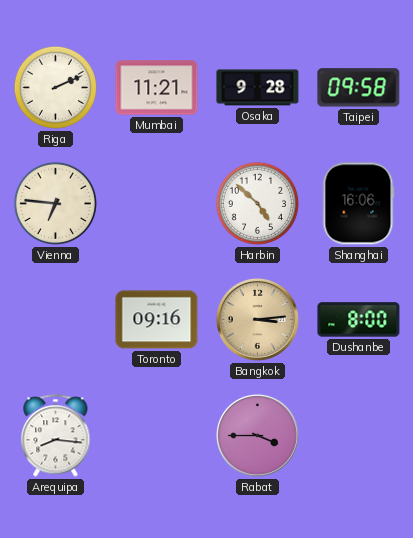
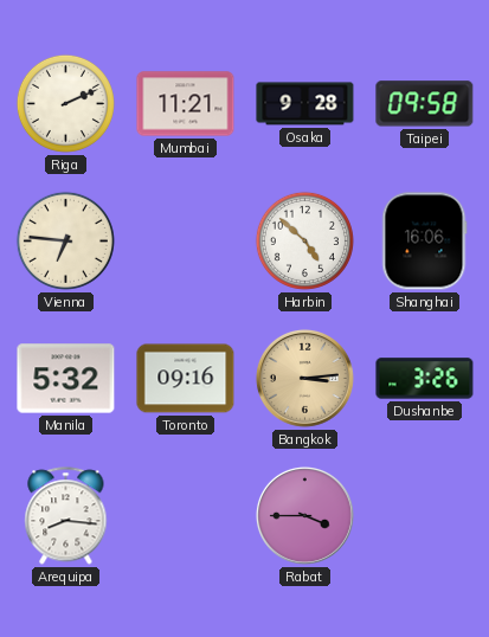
Manila: none -> 5:32 (66, 379)
Dushanbe: 8:00 -> 3:26 (425, 379)
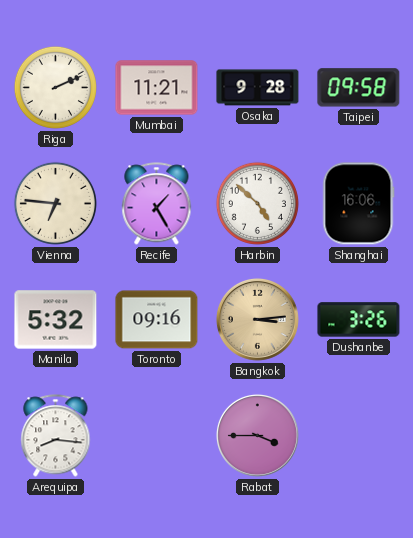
Recife: none -> 1:25 (157, 204)
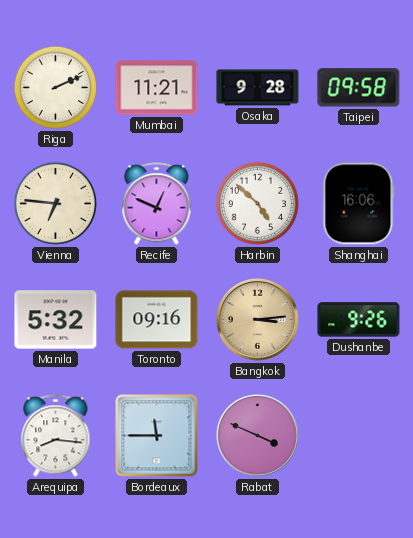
Recife: 1:25 -> 12:49 (157, 204)
Dushanbe: 3:26 -> 9:26 (359, 320)
Bordeaux: none -> 11:45 (157, 436)
Rabat: 3:45 -> 3:49 (257, 435)
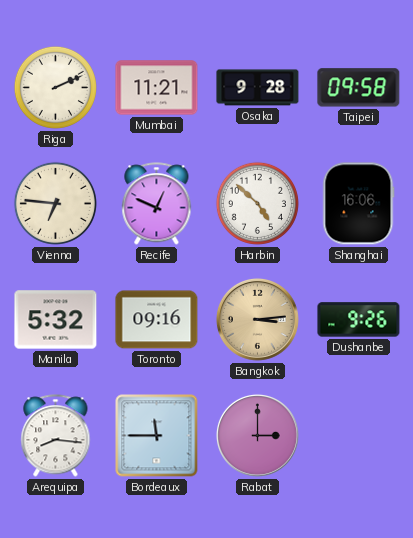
Rabat: 3:49 -> 3:00 (257, 435)
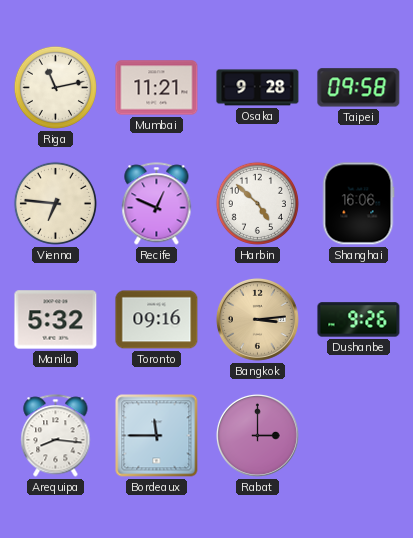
Riga: 2:11 -> 11:13 (55, 87)
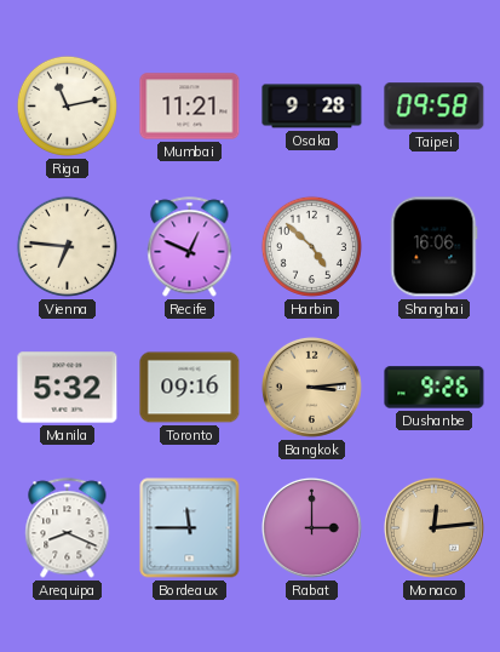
Arequipa: 8:16 -> 8:19 (68, 528)
Monaco: none -> 12:14 (433, 527)
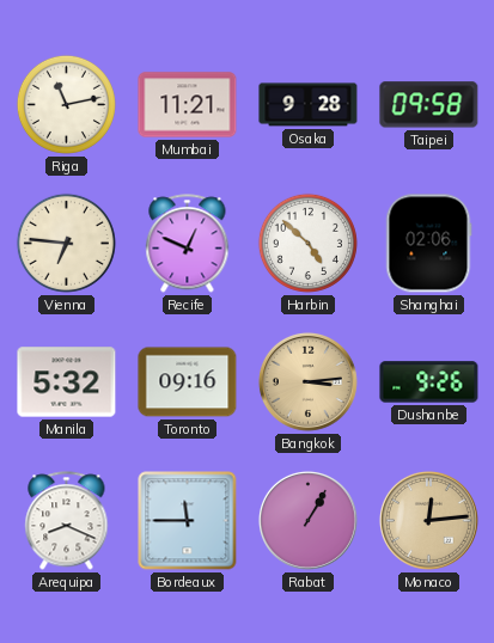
Shanghai: 16:06 -> 02:06 (429, 244)
Rabat: 3:00 -> 1:05 (307, 520)
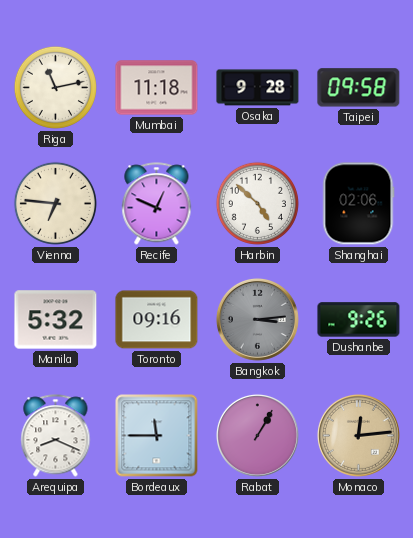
Mumbai: 11:21 -> 11:18 (157, 88)
Bangkok dial: champagne -> grey (257, 319)
